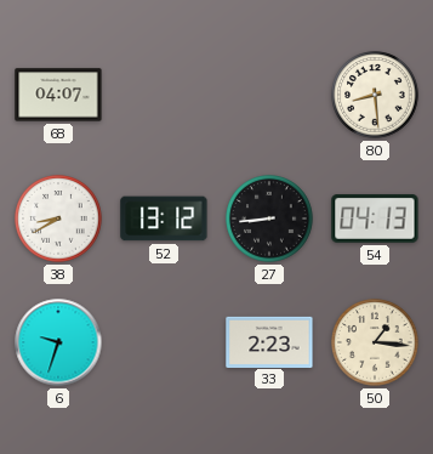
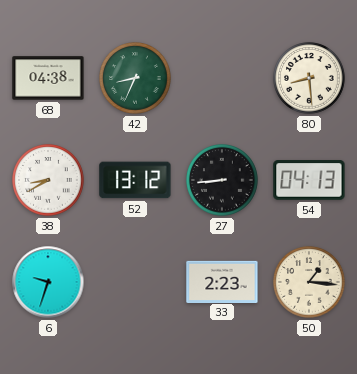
68: 04:07 -> 04:38 (48, 78)
42: none -> 8:34 (135, 78)
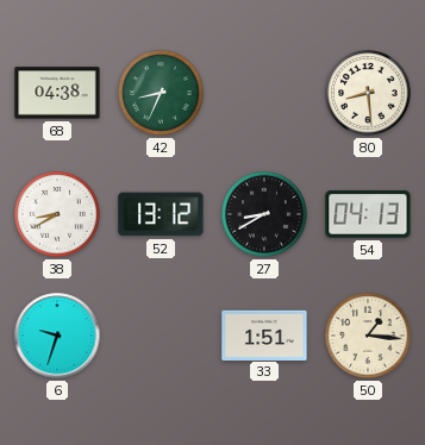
27: 8:44 -> 8:40 (264, 214)
33: 2:23 -> 1:51 (264, 334)
